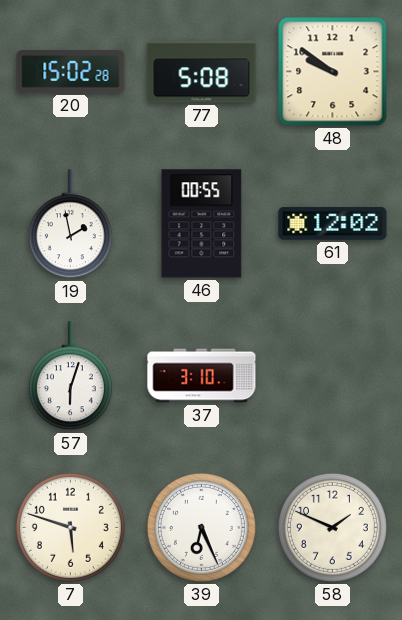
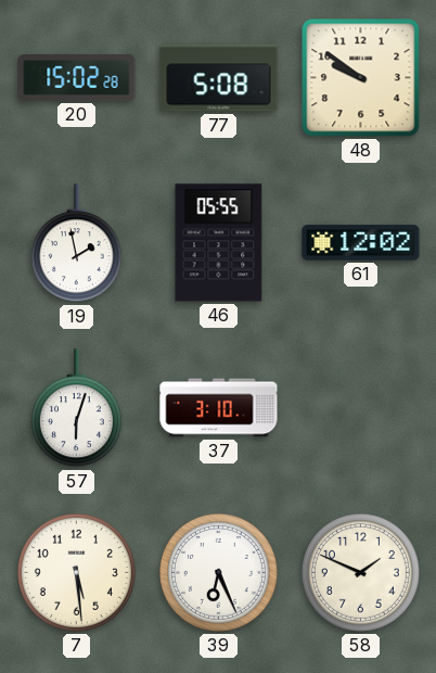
46: 00:55 -> 05:55 (219, 243)
7: 5:48 -> 5:29 (76, 572)
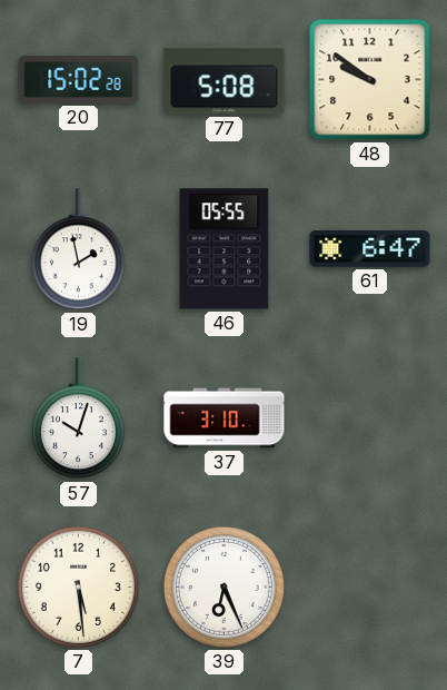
61: 12:02 -> 6:47 (370, 249)
57: 6:03 -> 10:03 (78, 418)
58: 1:49 -> none (360, 572)
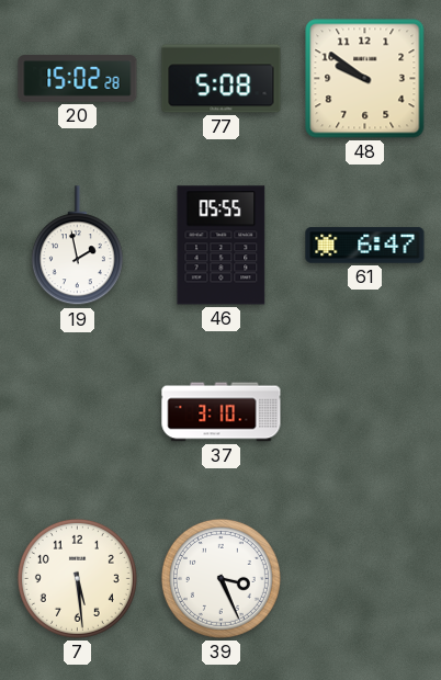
57: 10:03 -> none (78, 418)
39: 6:26 -> 3:26 (220, 578)
